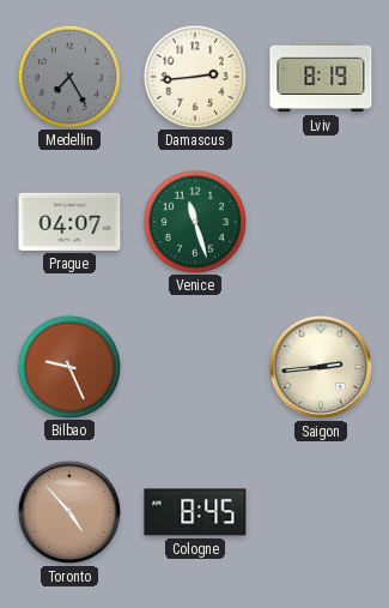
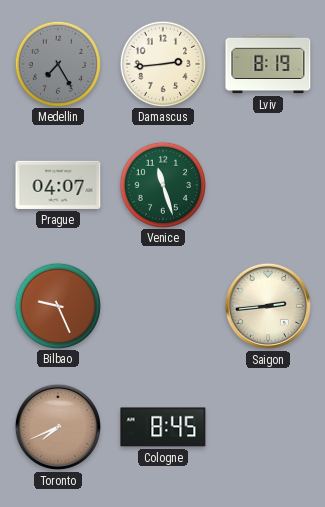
Toronto: 4:53 -> 7:41 (58, 427)
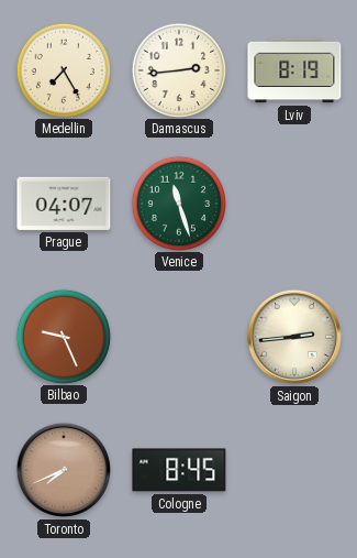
Medellin dial: grey -> cream (63, 69)
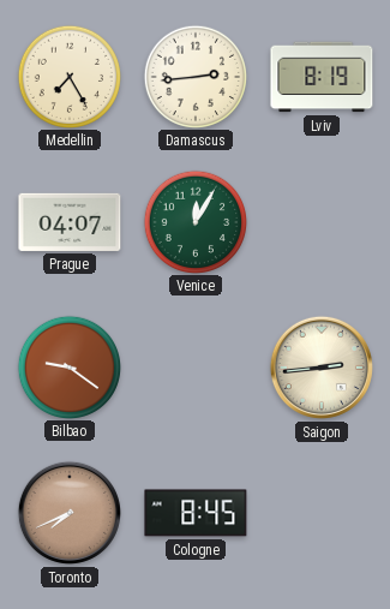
Venice: 11:27 -> 12:05 (194, 221)
Bilbao: 9:26 -> 9:21 (68, 366)
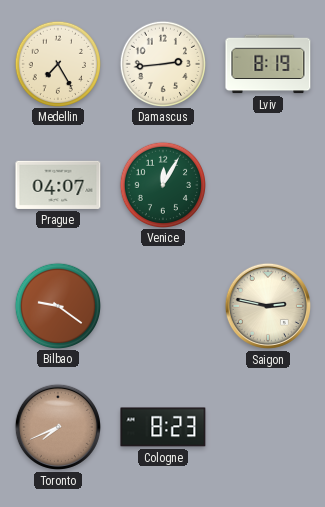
Saigon: 2:44 -> 2:47 (268, 306)
Cologne: 8:45 -> 8:23 (163, 427)
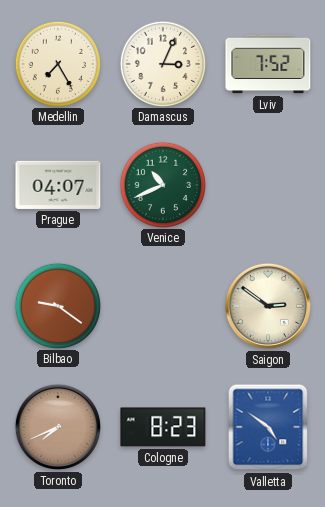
Damascus: 2:44 -> 3:04 (162, 63)
Lviv: 8:19 -> 7:52 (268, 64)
Venice: 12:05 -> 10:41 (162, 184)
Saigon: 2:47 -> 2:51 (268, 306)
Valletta: none -> 4:51 (268, 427)
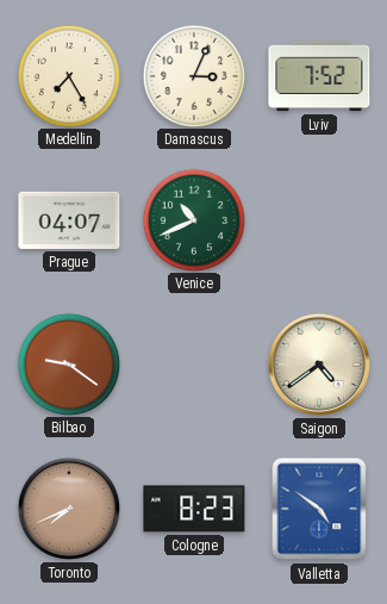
Saigon: 2:51 -> 4:39 (319, 365)
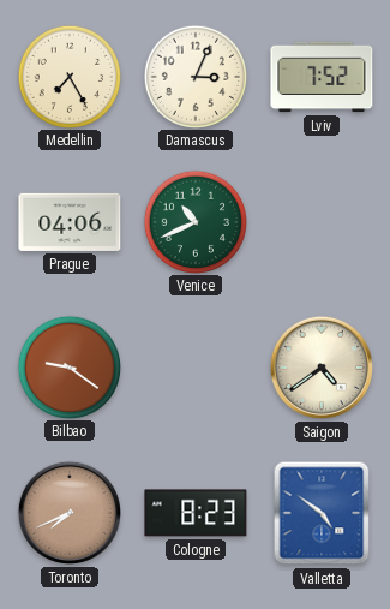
Prague: 04:07 -> 04:06 (70, 222)
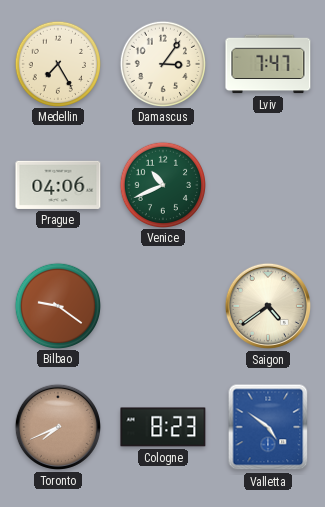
Damascus: 3:04 -> 3:06 (162, 63)
Lviv: 7:52 -> 7:47 (268, 64)
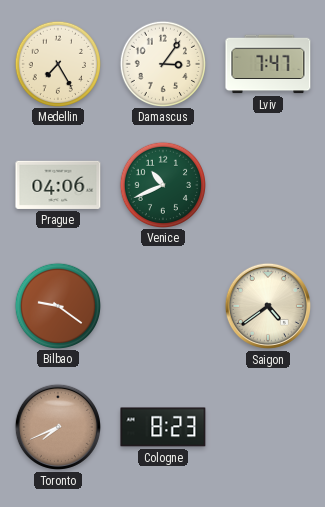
Valletta: 4:51 -> none (268, 427)
